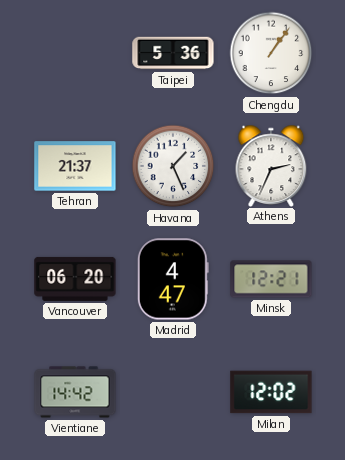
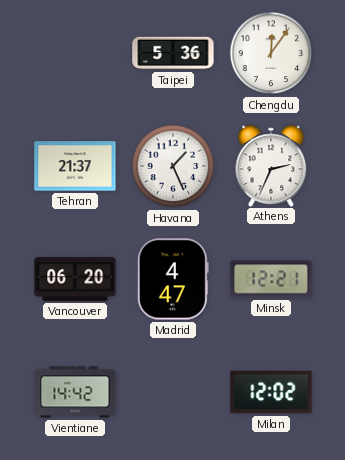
Chengdu: 1:06 -> 12:06 (271, 53)
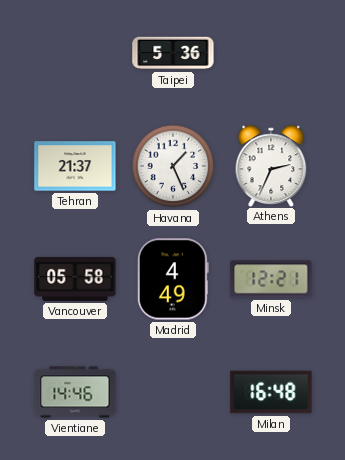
Chengdu: 12:06 -> none (271, 53)
Vancouver: 06:20 -> 05:58 (75, 279)
Madrid: 4:47 -> 4:49 (173, 279)
Vientiane: 14:42 -> 14:46 (75, 392)
Milan: 12:02 -> 16:48 (271, 392)
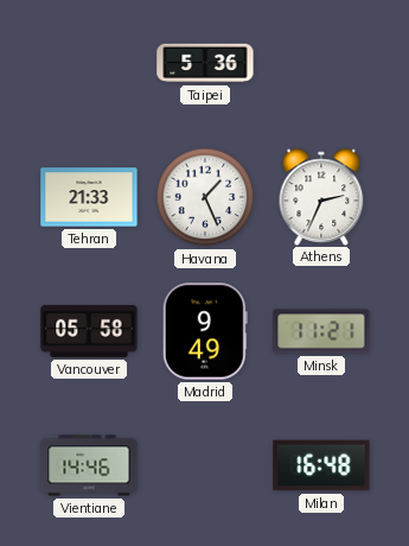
Tehran: 21:37 -> 21:33 (89, 197)
Madrid: 4:49 -> 9:49 (205, 331)
Minsk: 12:21 -> 11:21 (321, 331)
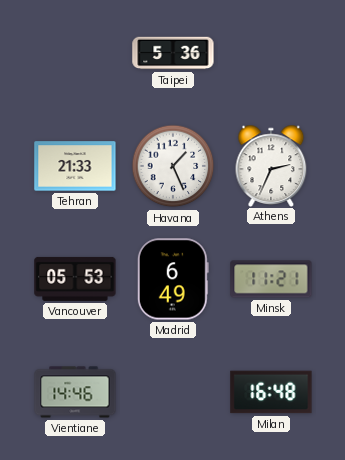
Vancouver: 05:58 -> 05:53 (75, 279)
Madrid: 9:49 -> 6:49 (173, 279)
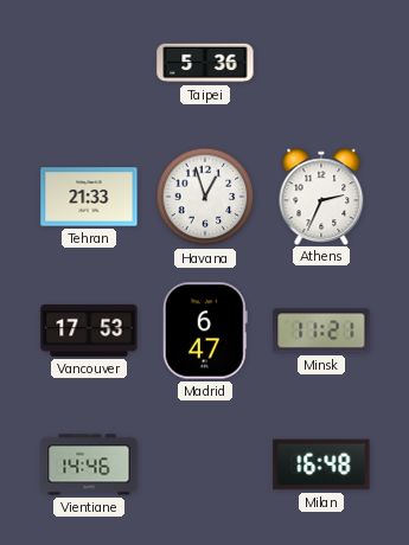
Havana: 1:26 -> 12:57 (205, 197)
Vancouver: 05:53 -> 17:53 (89, 331)
Madrid: 6:49 -> 6:47 (205, 331)
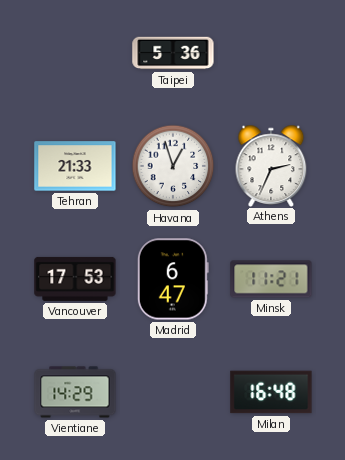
Vientiane: 14:46 -> 14:29 (75, 392)
